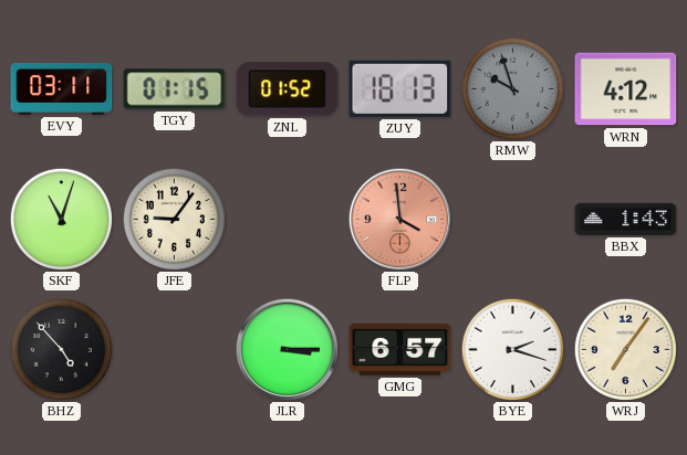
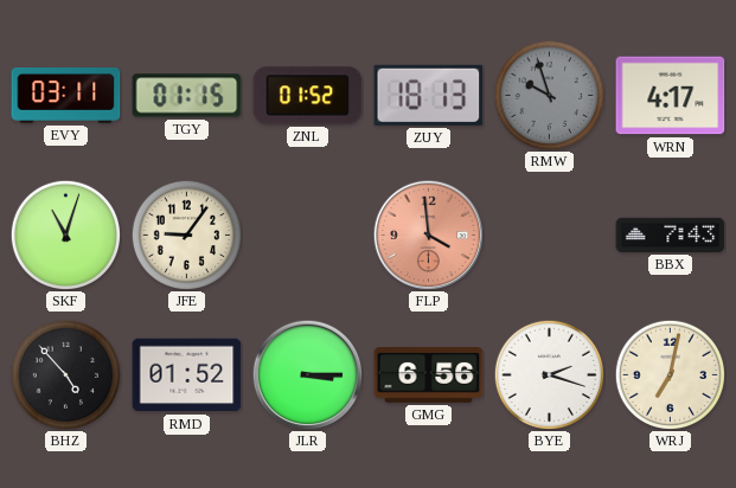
WRN: 4:12 -> 4:17 (671, 96)
BBX: 1:43 -> 7:43 (671, 235)
RMD: none -> 01:52 (187, 375)
GMG: 6:57 -> 6:56 (429, 375)
WRJ: 7:06 -> 7:02 (670, 374)
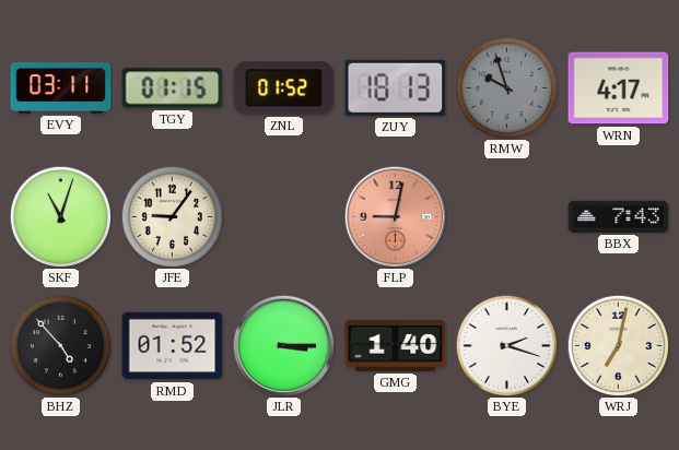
FLP: 3:59 -> 9:02 (395, 216)
GMG: 6:56 -> 1:40 (396, 346)
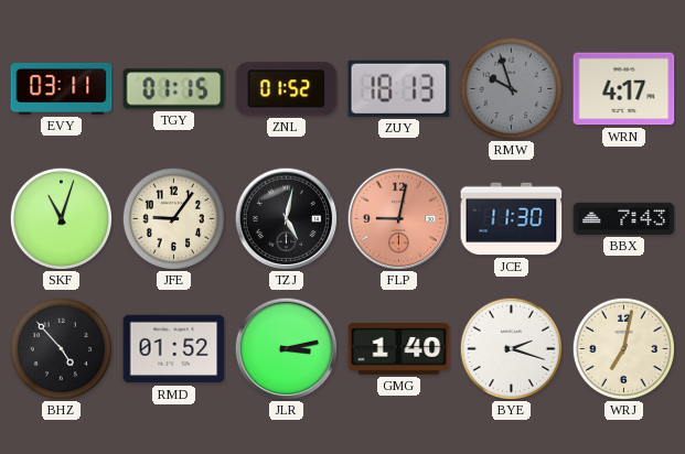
TZJ: none -> 5:02 (286, 218)
JCE: none -> 11:30 (512, 219)
JLR: 3:15 -> 3:13 (286, 348)
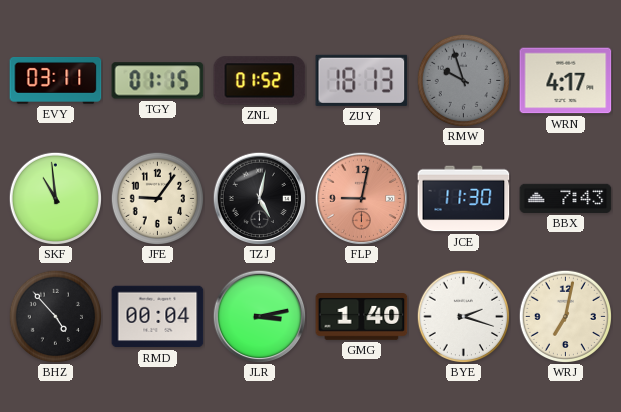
SKF: 11:03 -> 10:59 (55, 198)
RMD: 01:52 -> 00:04 (158, 317)
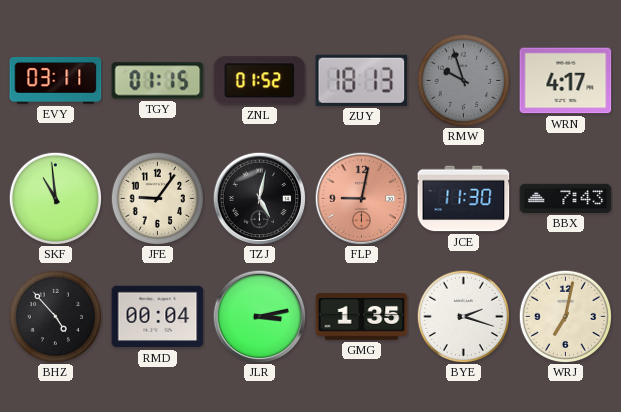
GMG: 1:40 -> 1:35 (362, 317)
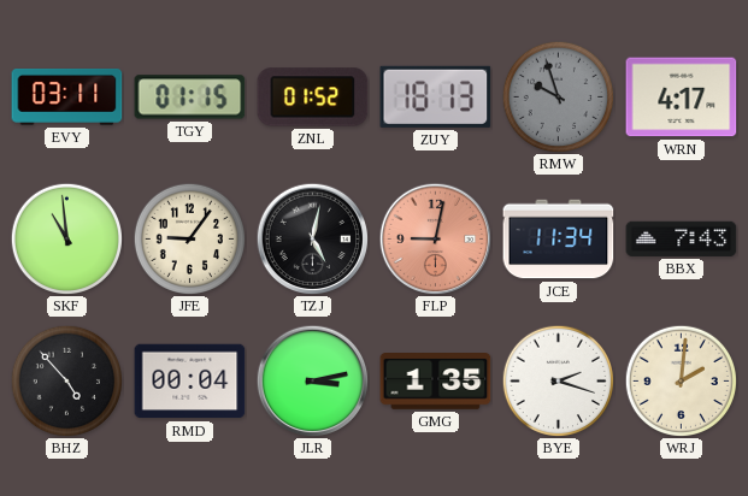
JCE: 11:30 -> 11:34 (559, 240)
WRJ: 7:02 -> 2:01 (681, 380)
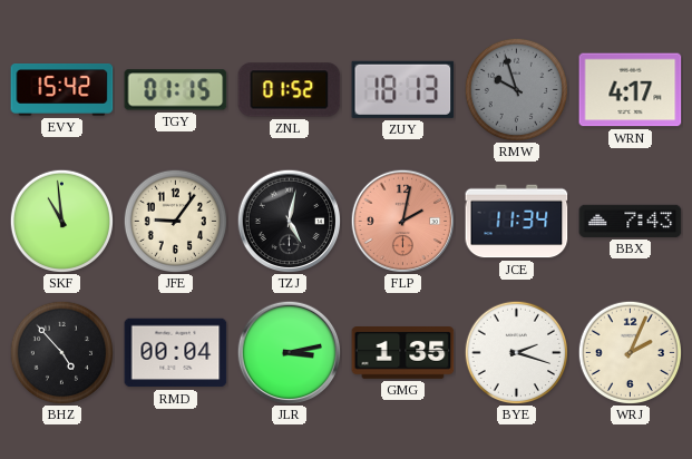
EVY: 03:11 -> 15:42 (62, 90)
FLP: 9:02 -> 2:02 (402, 221)
WRJ: 2:01 -> 2:04 (630, 352)
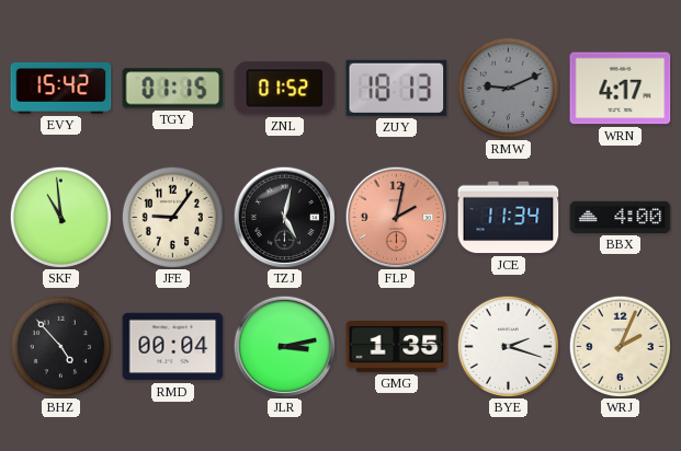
RMW: 9:57 -> 9:11 (508, 88)
BBX: 7:43 -> 4:00 (621, 217)
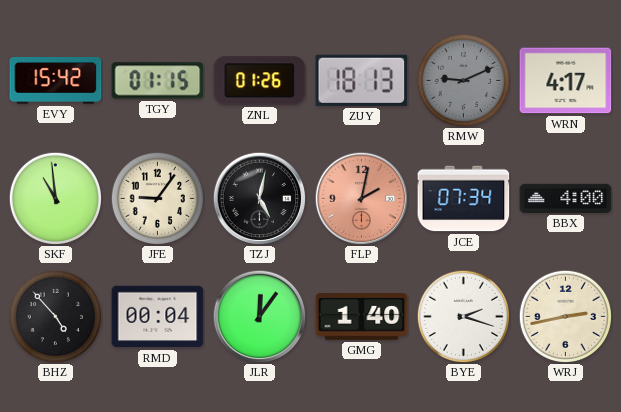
ZNL: 01:52 -> 01:26 (260, 81)
JCE: 11:34 -> 07:34 (464, 199)
JLR: 3:13 -> 12:06 (259, 316)
GMG: 1:35 -> 1:40 (362, 317)
WRJ: 2:04 -> 2:43 (565, 316)
